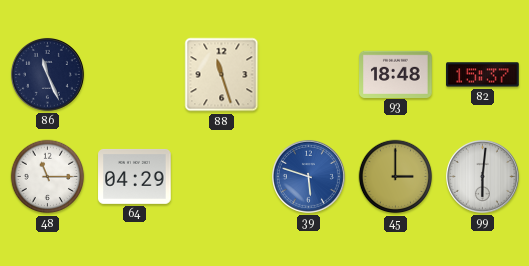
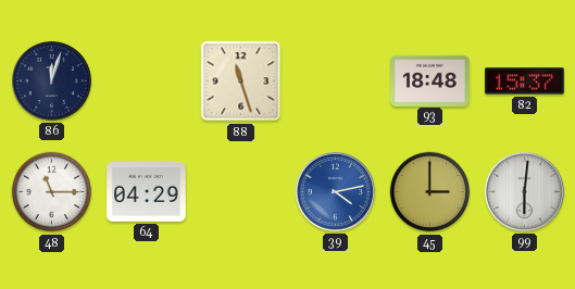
86: 11:26 -> 12:03 (51, 80)
39: 5:48 -> 4:13 (335, 191)
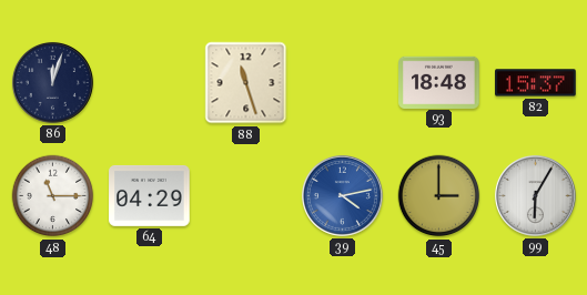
99: 6:01 -> 6:05 (535, 195)
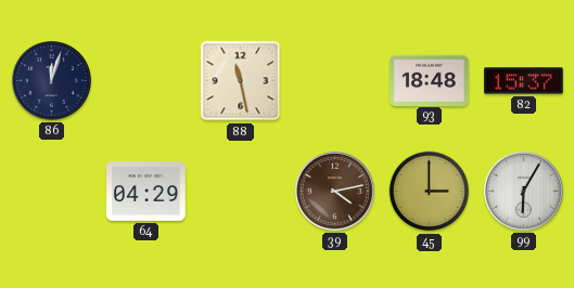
88: 11:27 -> 11:28 (241, 81)
48: 11:15 -> none (53, 196)
39 dial: blue -> brown (334, 191)
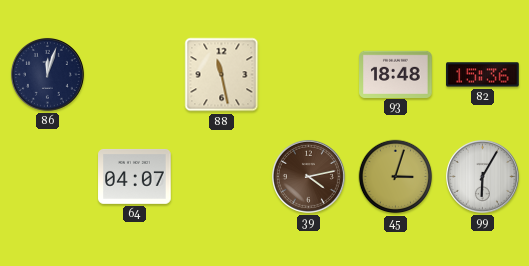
82: 15:37 -> 15:36 (483, 75)
64: 04:29 -> 04:07 (135, 176)
45: 3:00 -> 3:03 (396, 177)
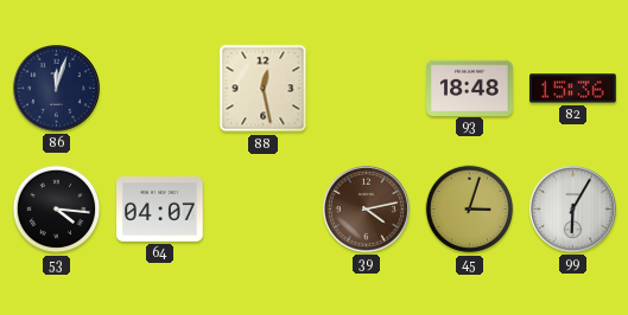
88: 11:28 -> 12:28 (264, 89)
53: none -> 4:16 (57, 210)
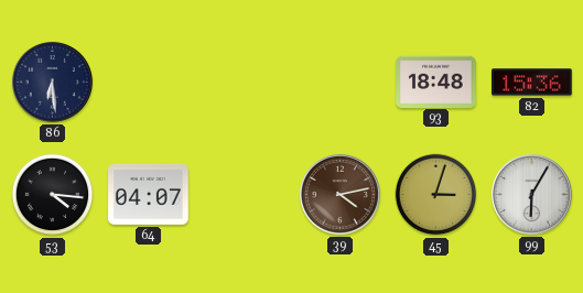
86: 12:03 -> 6:29 (52, 82)
88: 12:28 -> none (264, 89)
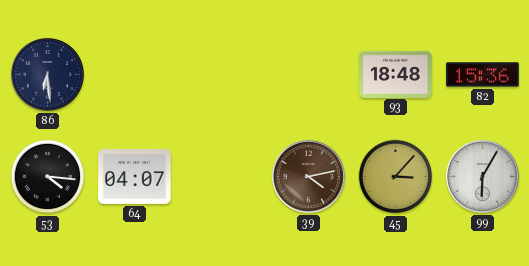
45: 3:03 -> 3:07 (396, 177)
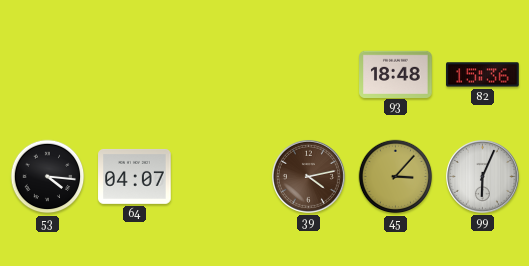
86: 6:29 -> none (47, 74)
99: 6:05 -> 6:04 (482, 176)
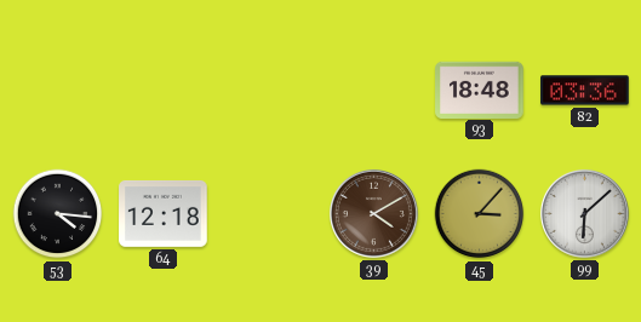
82: 15:36 -> 03:36 (585, 91)
64: 04:07 -> 12:18 (164, 213)
39: 4:13 -> 4:10 (373, 213)
99: 6:04 -> 6:08 (584, 213)
